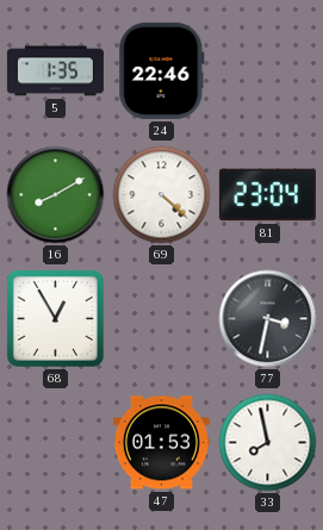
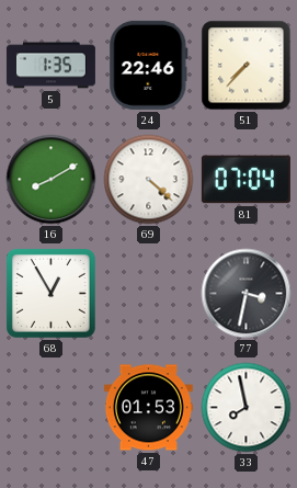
51: none -> 7:37 (247, 66)
81: 23:04 -> 07:04 (245, 180)
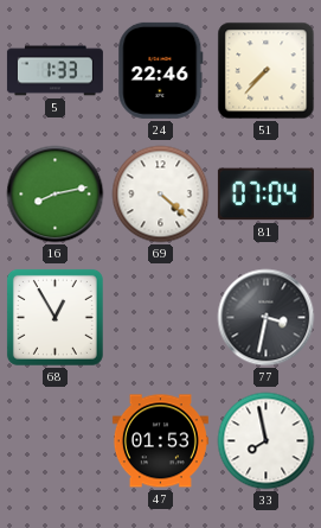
5: 1:35 -> 1:33 (54, 71)
16: 8:10 -> 8:13 (56, 195)
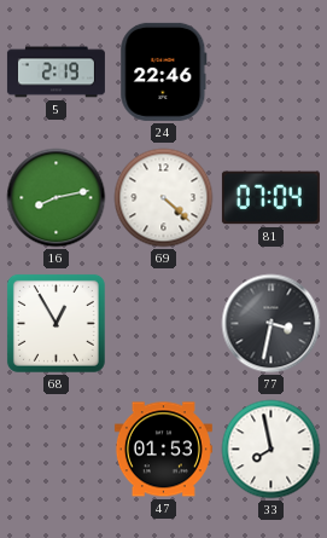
5: 1:33 -> 2:19 (56, 73)
51: 7:37 -> none (267, 71)
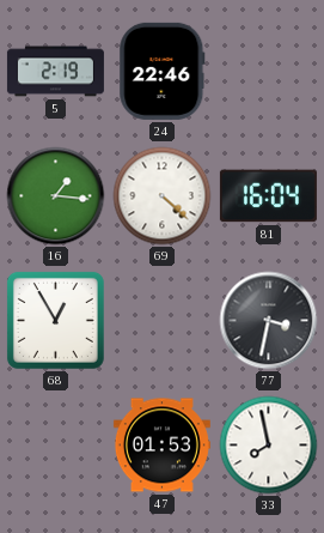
16: 8:13 -> 1:16 (56, 196)
81: 07:04 -> 16:04 (268, 196)
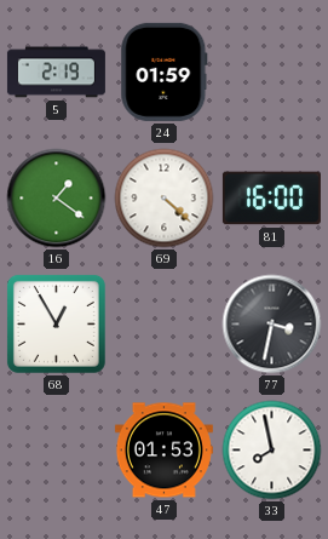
24: 22:46 -> 01:59 (165, 71)
16: 1:16 -> 1:21 (57, 199)
81: 16:04 -> 16:00 (271, 199)
